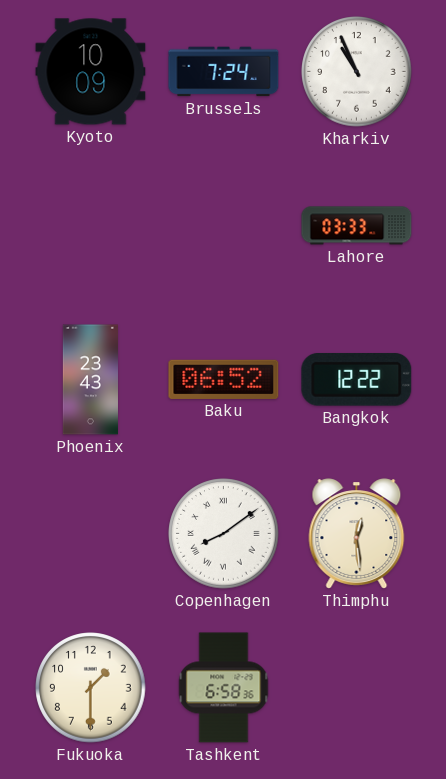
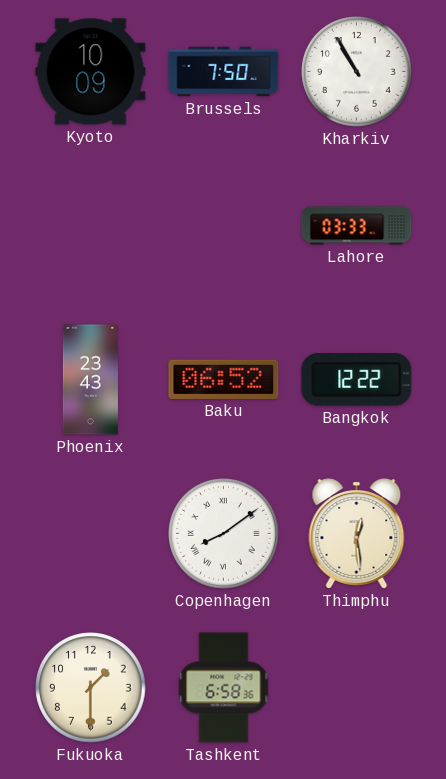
Brussels: 7:24 -> 7:50 (224, 72)
Kharkiv: 10:56 -> 10:55 (357, 72)
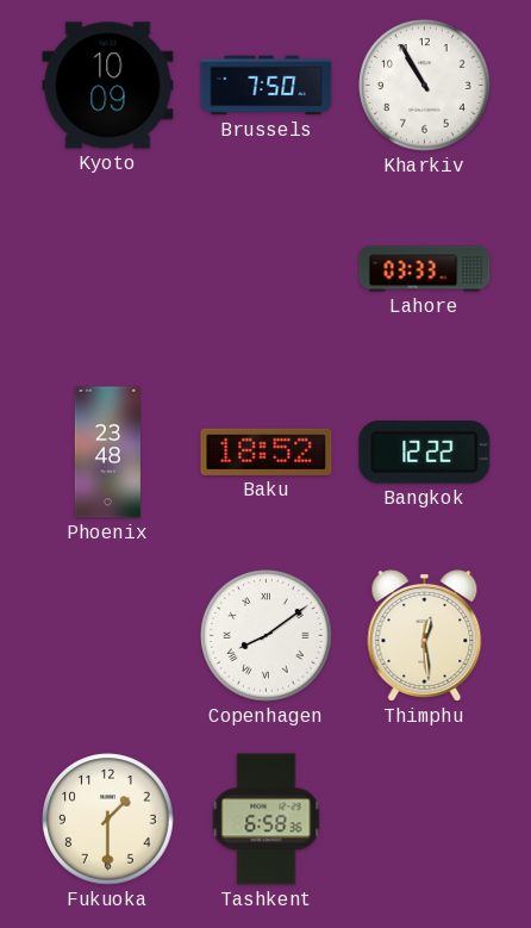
Phoenix: 23:43 -> 23:48 (107, 453)
Baku: 06:52 -> 18:52 (267, 451)
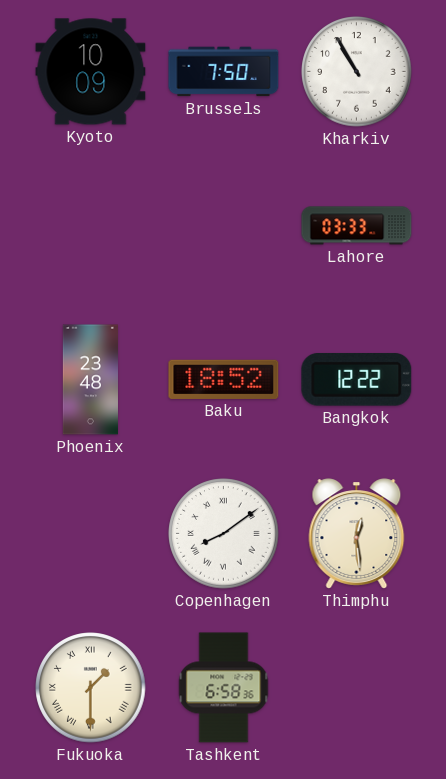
Fukuoka numerals: Arabic -> Roman (91, 688)
